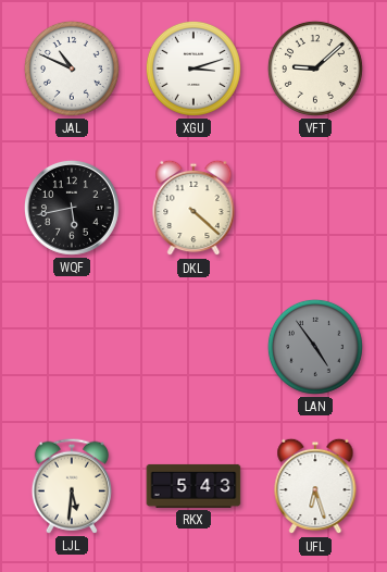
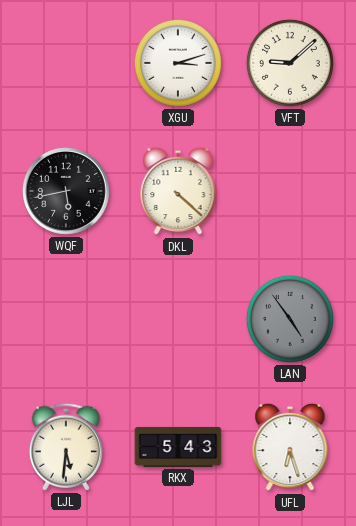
JAL: 10:49 -> none (72, 69)
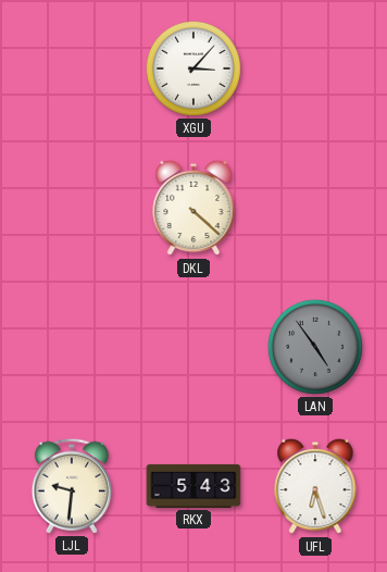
XGU: 3:12 -> 3:07 (193, 69)
VFT: 9:08 -> none (290, 63)
WQF: 5:43 -> none (66, 191)
LJL: 5:31 -> 9:31 (72, 486)
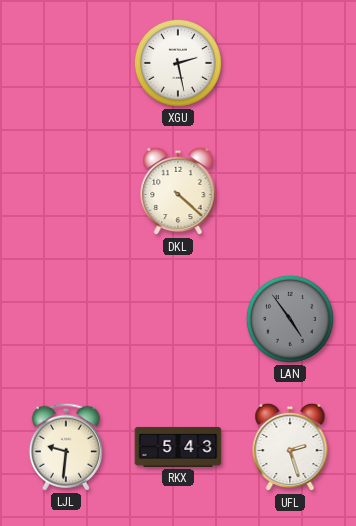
XGU: 3:07 -> 2:28 (178, 63)
UFL: 6:27 -> 2:27 (290, 447)
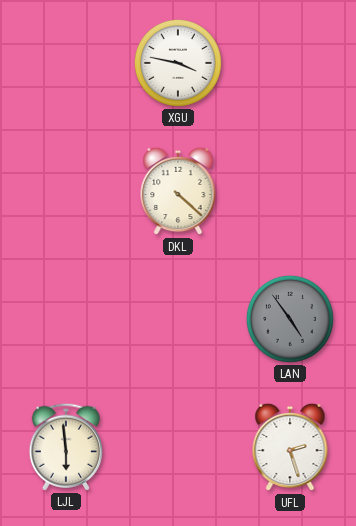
XGU: 2:28 -> 3:47 (178, 63)
LJL: 9:31 -> 5:59 (66, 447)
RKX: 5:43 -> none (178, 447)
